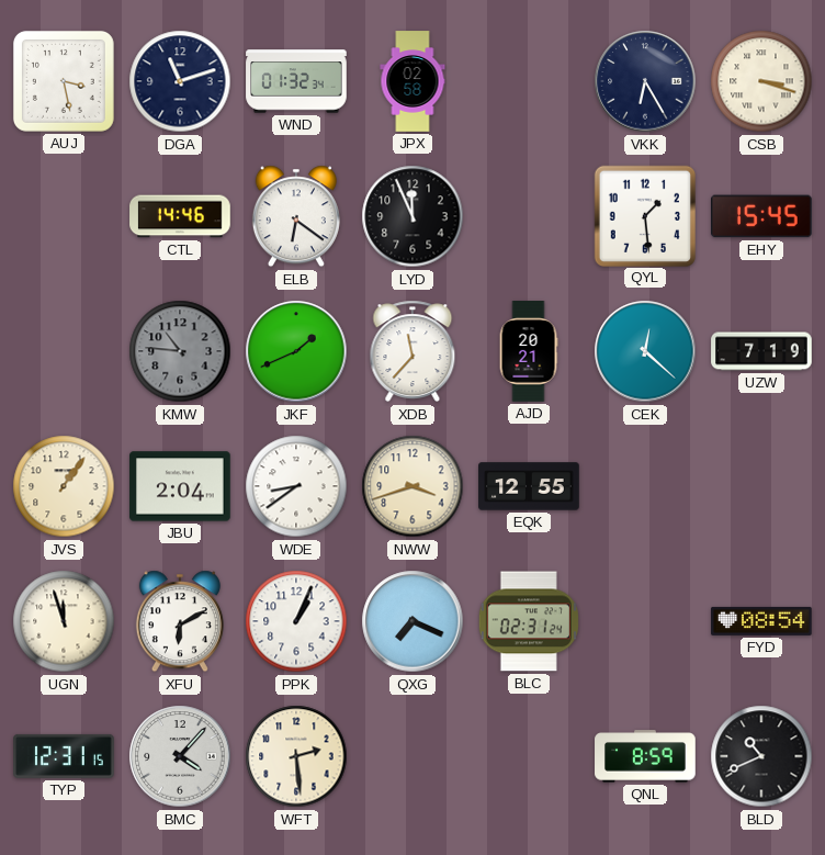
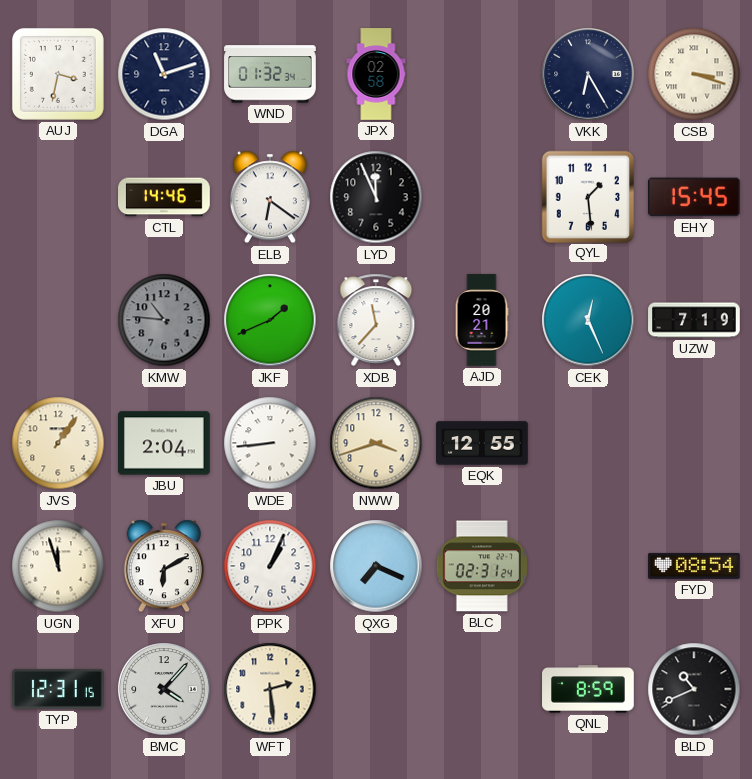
AUJ: 3:28 -> 3:32 (58, 74)
CEK: 12:22 -> 12:26 (588, 320)
WDE: 8:39 -> 8:44 (270, 443)
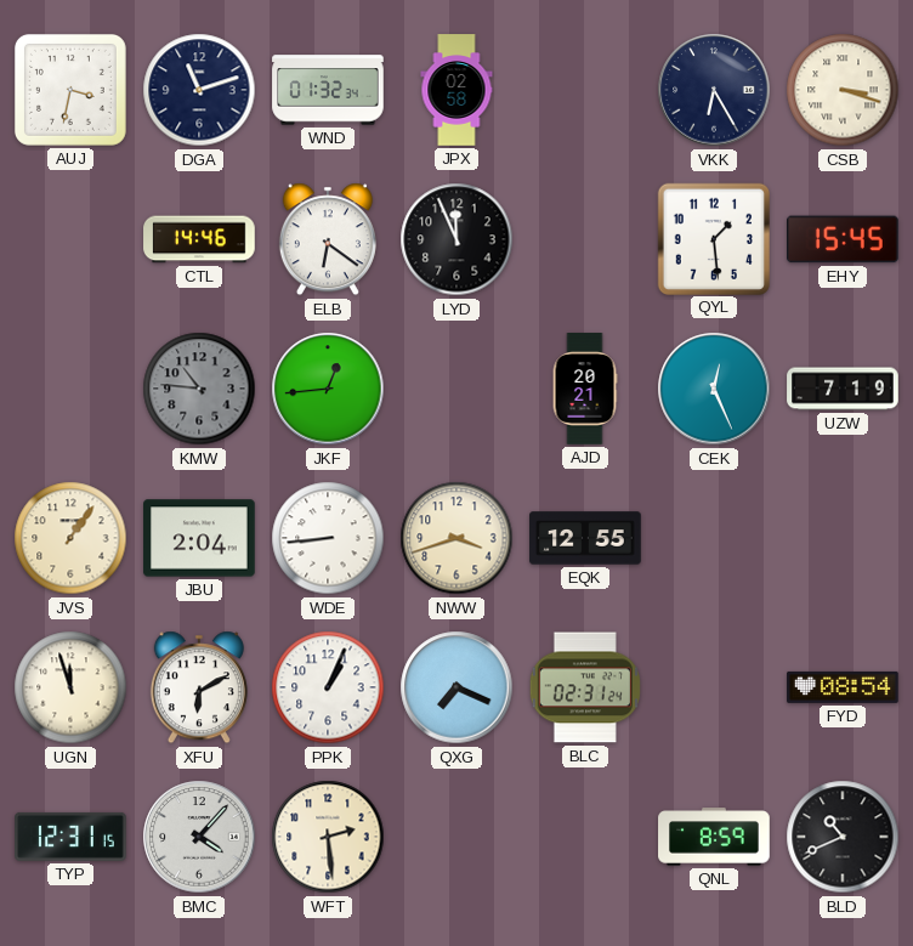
JKF: 1:41 -> 12:44 (328, 389)
XDB: 11:37 -> none (376, 320)
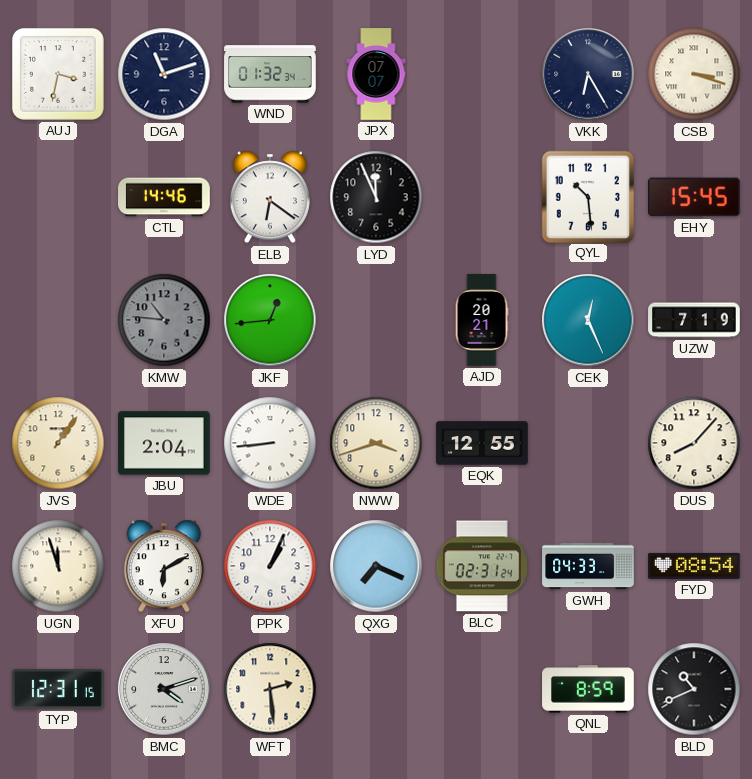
JPX: 02:58 -> 07:07 (376, 74)
QYL: 1:29 -> 10:29 (587, 196)
DUS: none -> 8:07 (694, 443)
GWH: none -> 04:33 (588, 566)
BMC: 4:07 -> 4:12 (164, 689)
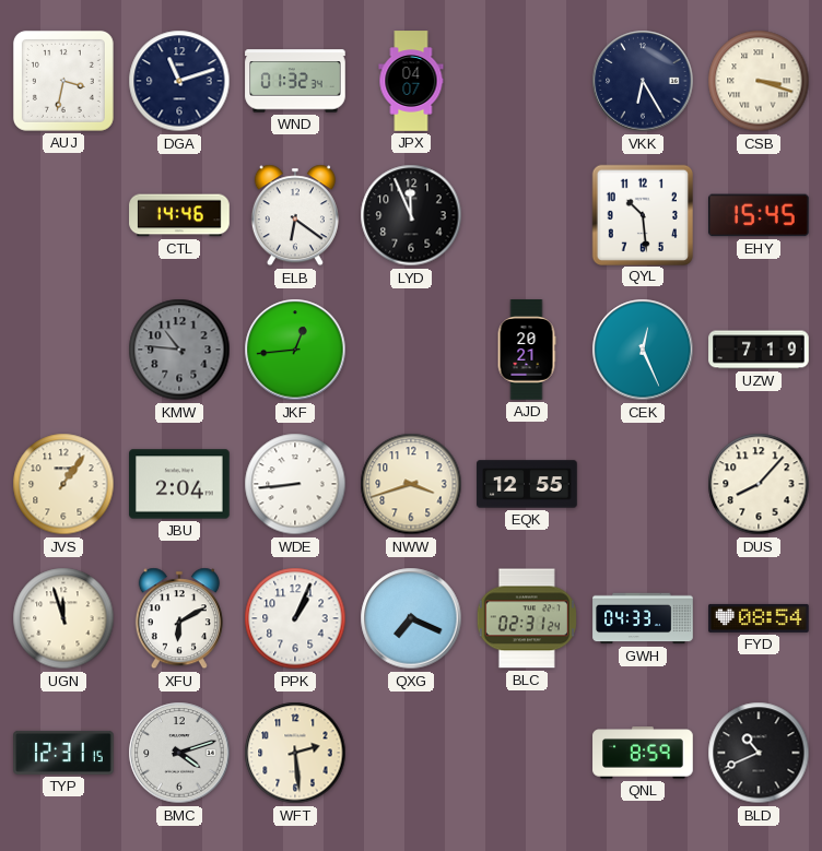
JPX: 07:07 -> 04:07 (411, 81)
